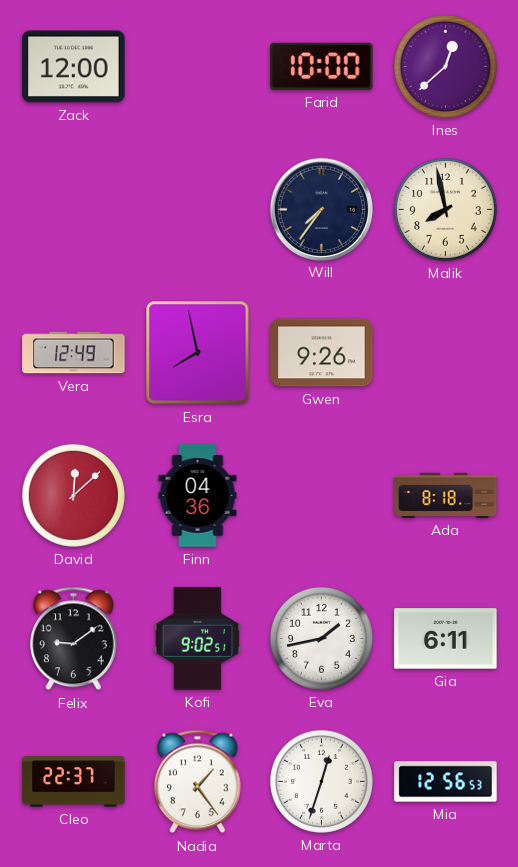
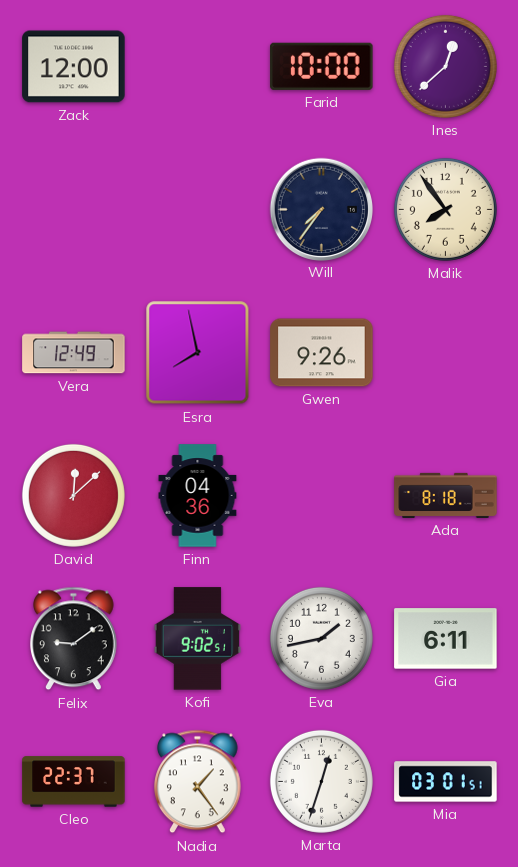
Malik: 7:58 -> 7:54 (445, 209)
Mia: 12:56 -> 03:01 (446, 782)
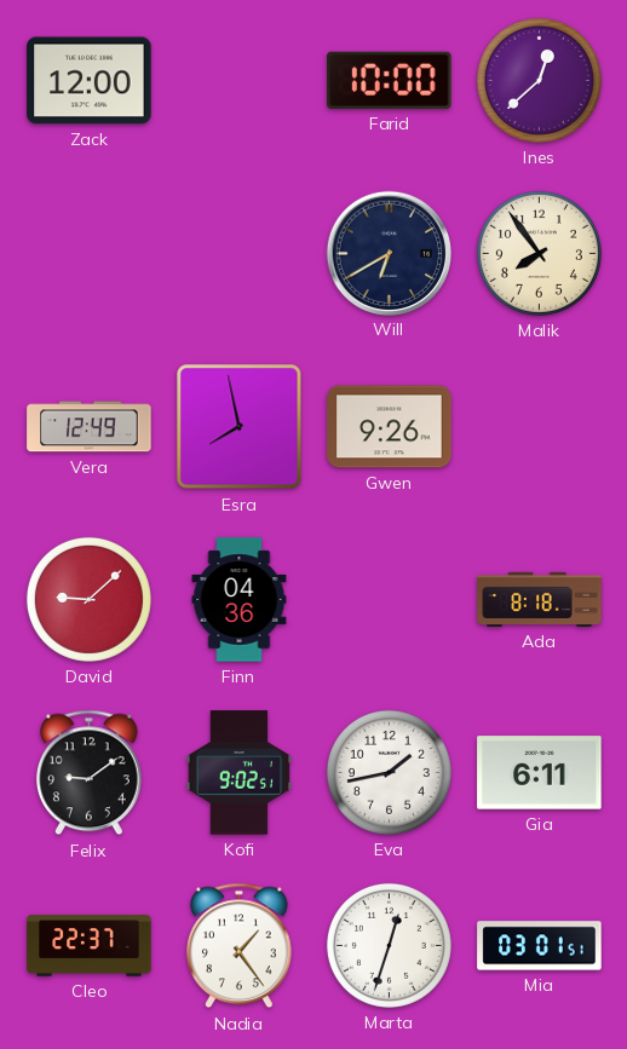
Will: 7:36 -> 6:40 (389, 253)
David: 12:08 -> 9:08 (88, 599)
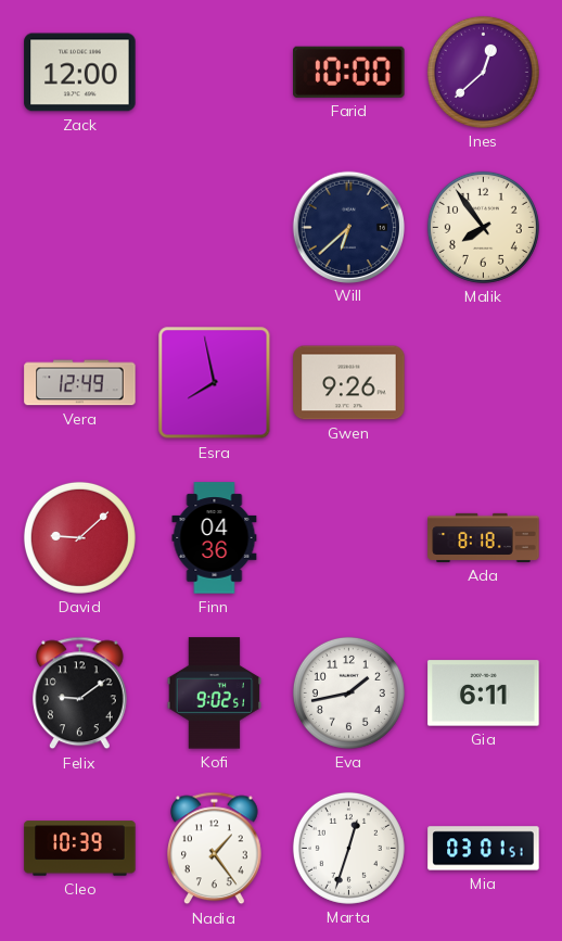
Will: 6:40 -> 6:38 (348, 227)
Cleo: 22:37 -> 10:39 (80, 849)
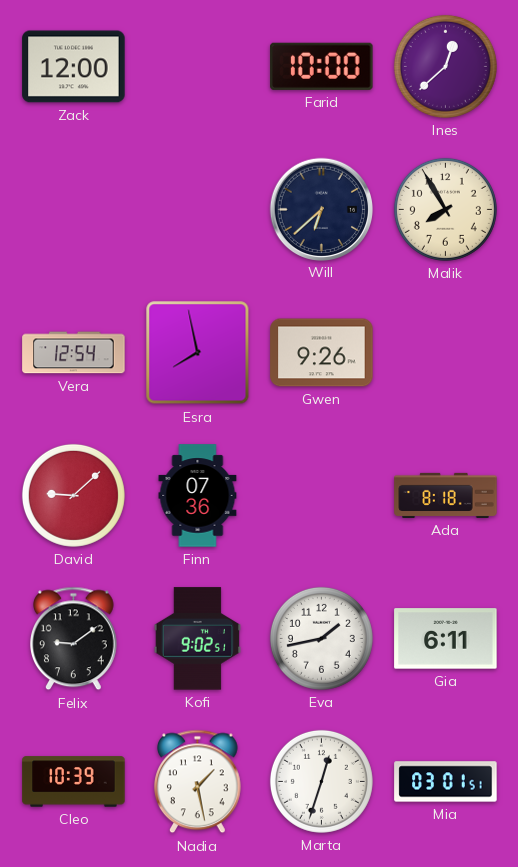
Malik: 7:54 -> 7:55 (445, 209)
Vera: 12:49 -> 12:54 (74, 353)
Finn: 04:36 -> 07:36 (198, 496)
Nadia: 1:24 -> 1:28 (198, 782)
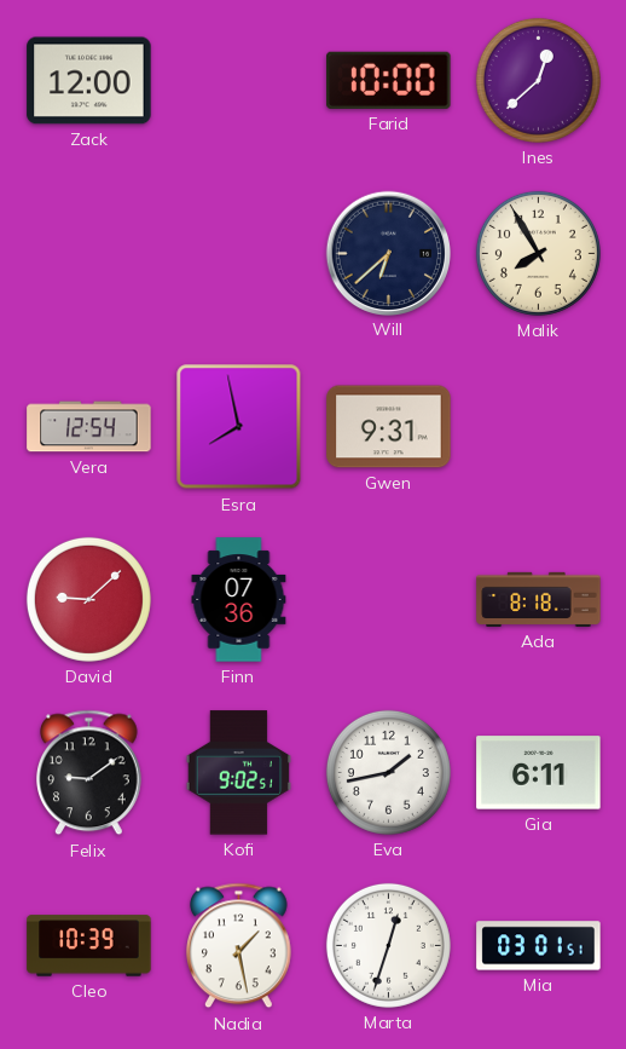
Gwen: 9:26 -> 9:31 (389, 427)
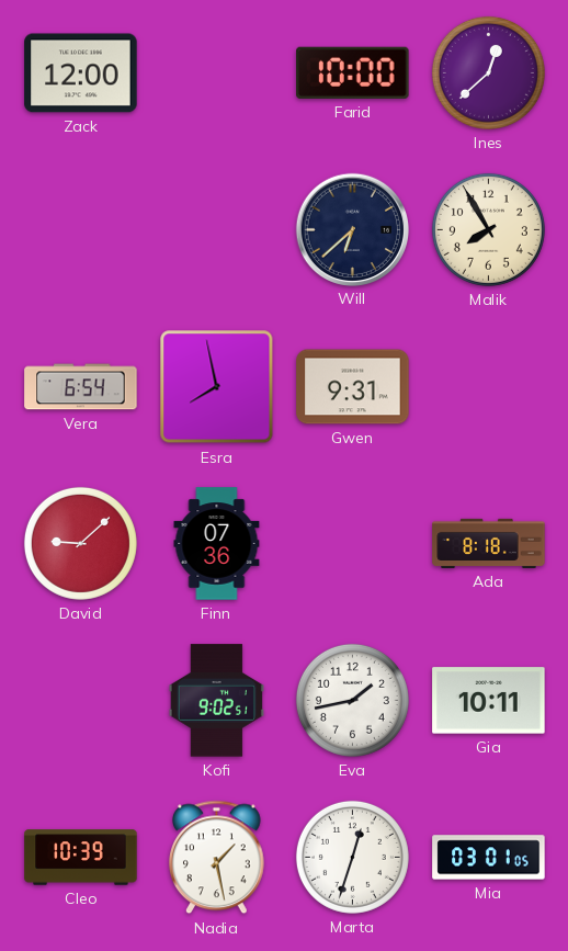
Vera: 12:54 -> 6:54 (81, 387)
Felix: 9:09 -> none (89, 773)
Gia: 6:11 -> 10:11 (489, 701)
Mia: 03:01:51 -> 03:01:05 (489, 858)
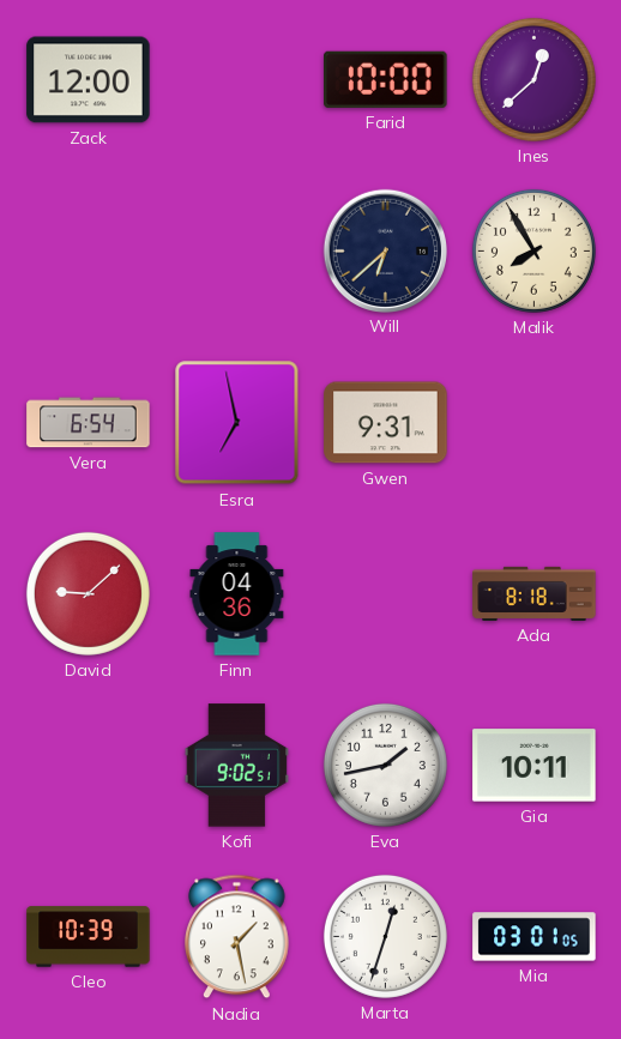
Esra: 7:58 -> 6:58 (237, 423)
Finn: 07:36 -> 04:36 (237, 594)
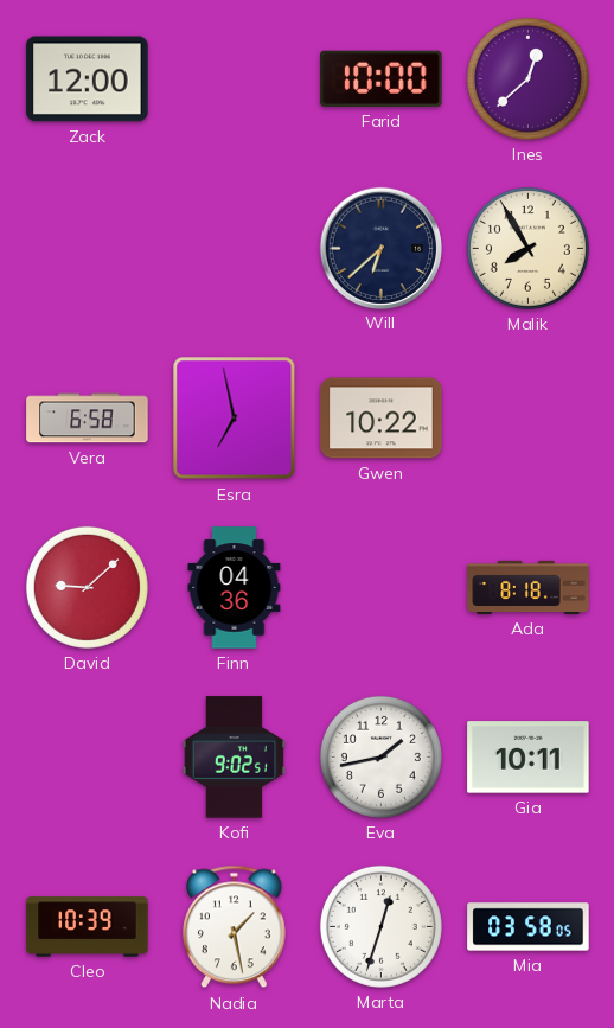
Vera: 6:54 -> 6:58 (88, 419)
Gwen: 9:31 -> 10:22 (382, 419)
Mia: 03:01 -> 03:58 (529, 927)
